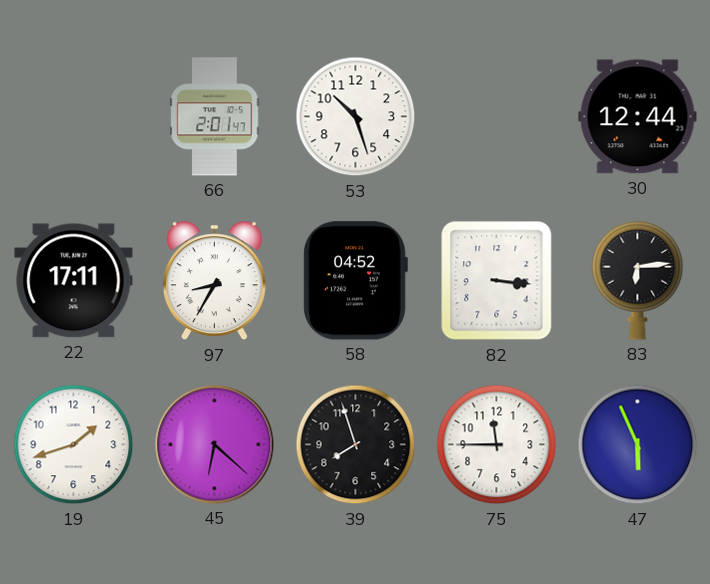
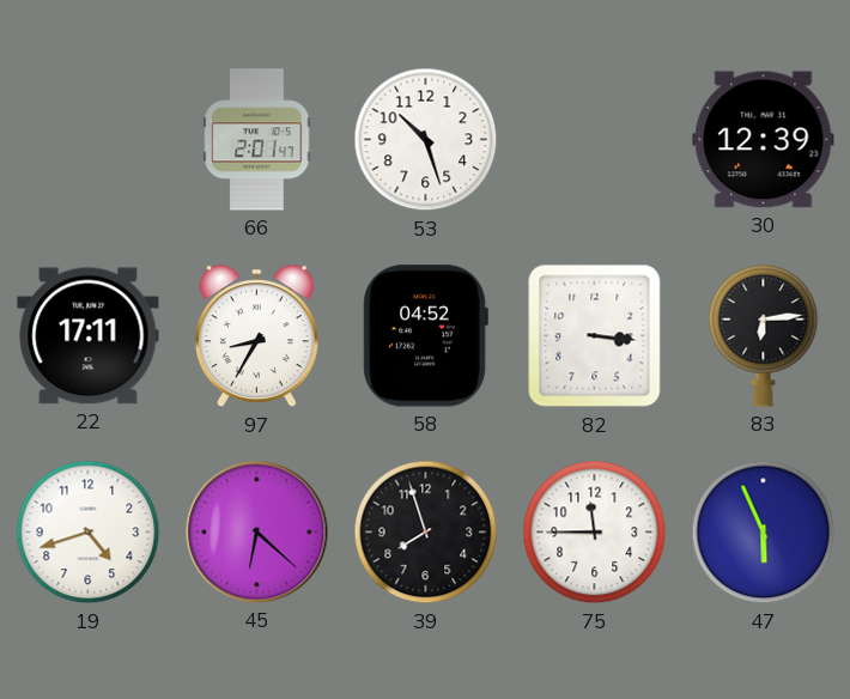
30: 12:44 -> 12:39 (764, 140)
19: 1:42 -> 4:42 (89, 533)
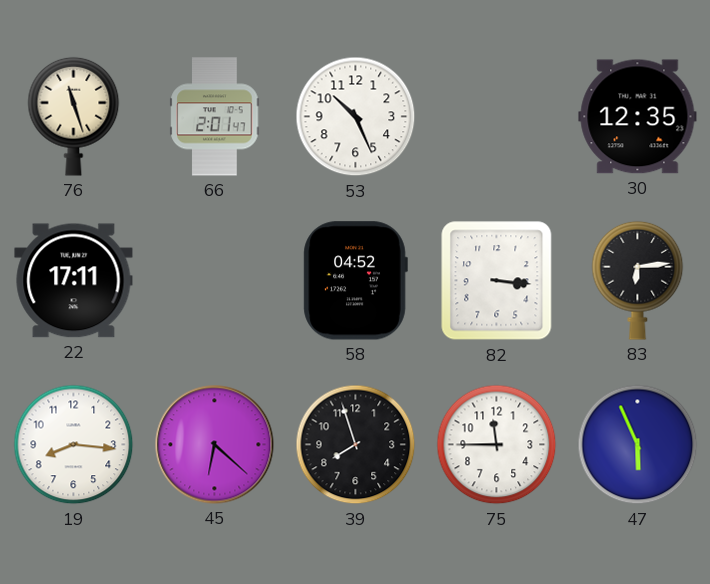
76: none -> 11:27 (74, 116)
53: 10:27 -> 10:26 (356, 117)
30: 12:39 -> 12:35 (638, 117)
97: 8:35 -> none (256, 336)
19: 4:42 -> 8:16 (74, 445)
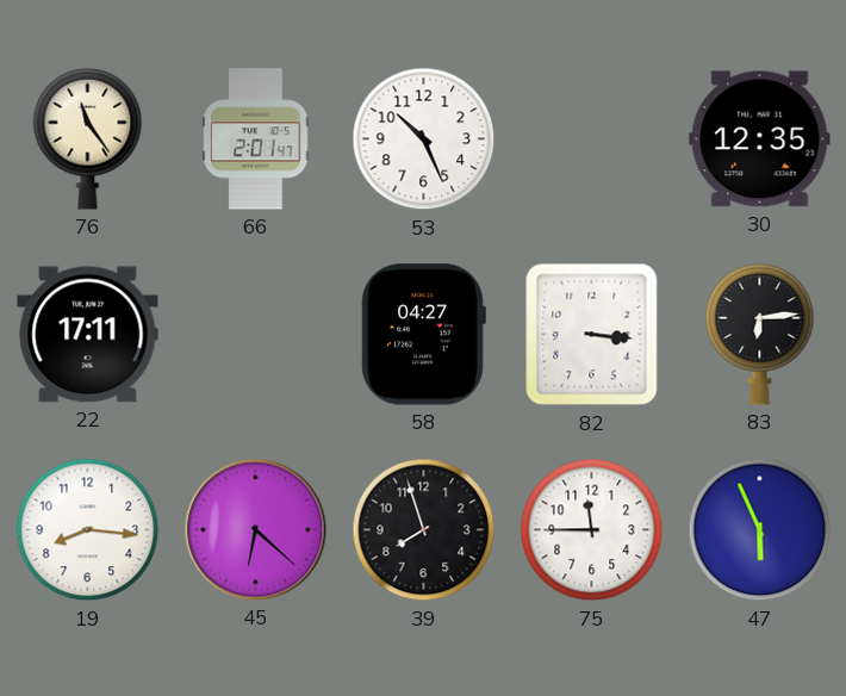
76: 11:27 -> 11:24 (88, 138)
58: 04:52 -> 04:27 (423, 335)
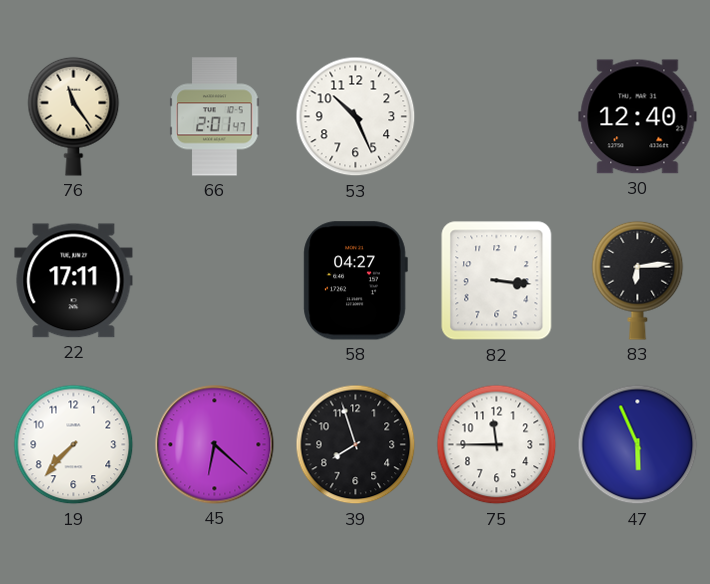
30: 12:35 -> 12:40 (638, 117)
19: 8:16 -> 7:37 (74, 445)
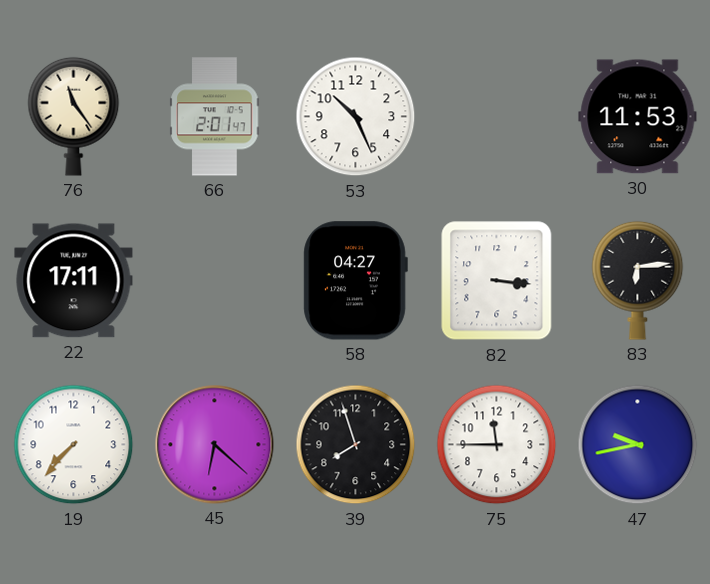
30: 12:40 -> 11:53 (638, 117)
47: 5:56 -> 9:43 (638, 445)
